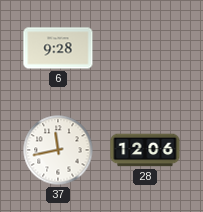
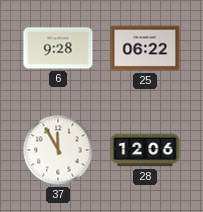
25: none -> 06:22 (145, 48)
37: 11:43 -> 11:55 (58, 150)
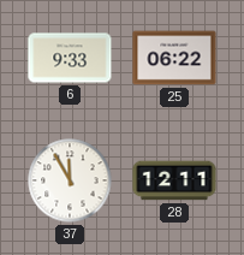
6: 9:28 -> 9:33 (70, 58)
28: 12:06 -> 12:11 (174, 180)
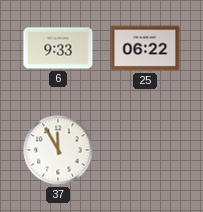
28: 12:11 -> none (174, 180)
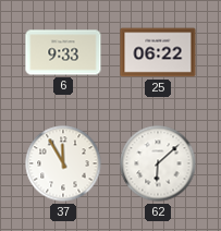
62: none -> 6:08 (158, 163)
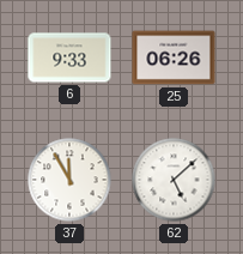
25: 06:22 -> 06:26 (174, 58)
62: 6:08 -> 5:08 (174, 180)
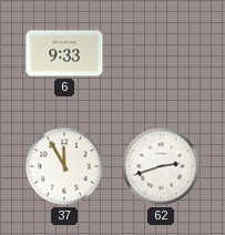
25: 06:26 -> none (174, 58)
62: 5:08 -> 2:42 (161, 166)
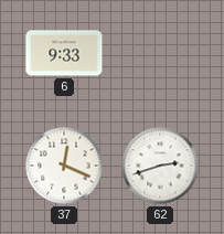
37: 11:55 -> 12:19 (64, 166)
